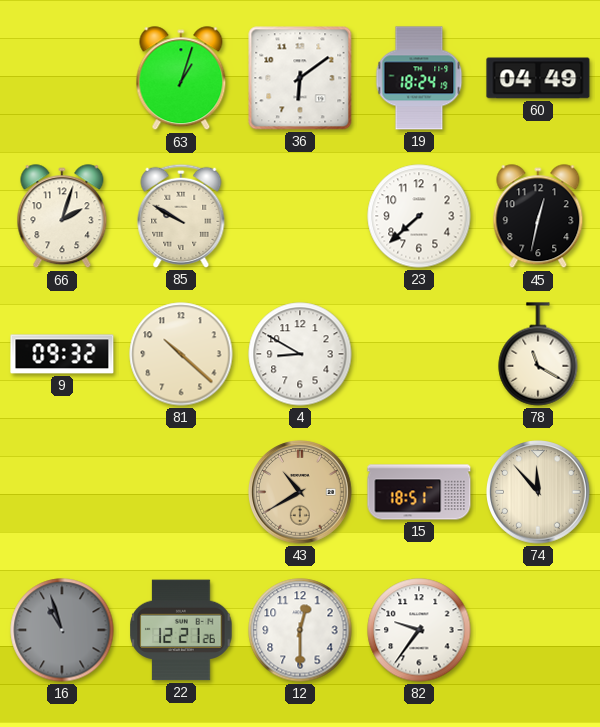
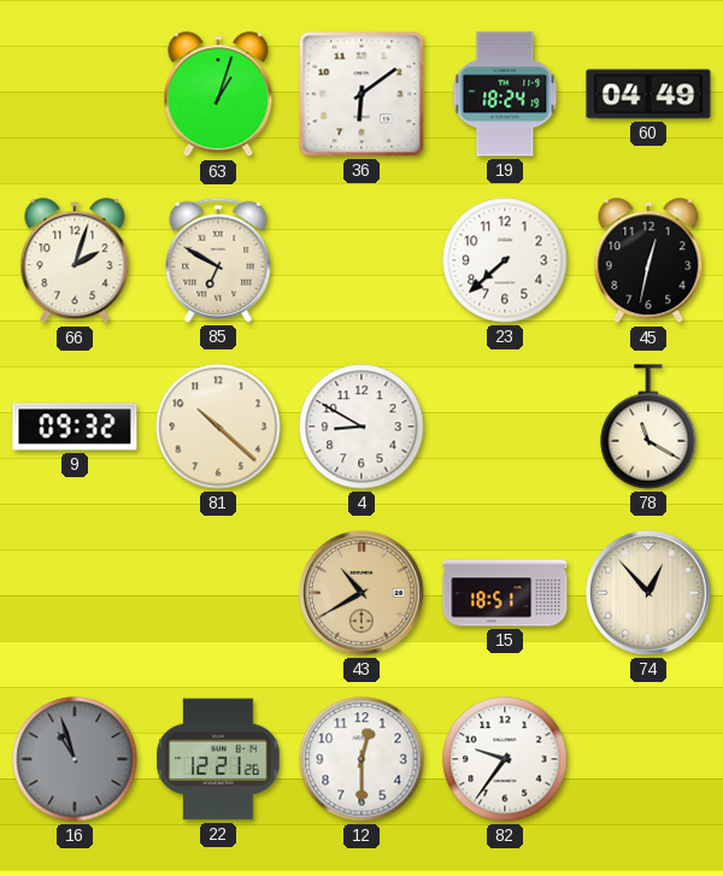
85: 9:50 -> 6:50 (218, 260)
74: 11:53 -> 12:53 (649, 594)
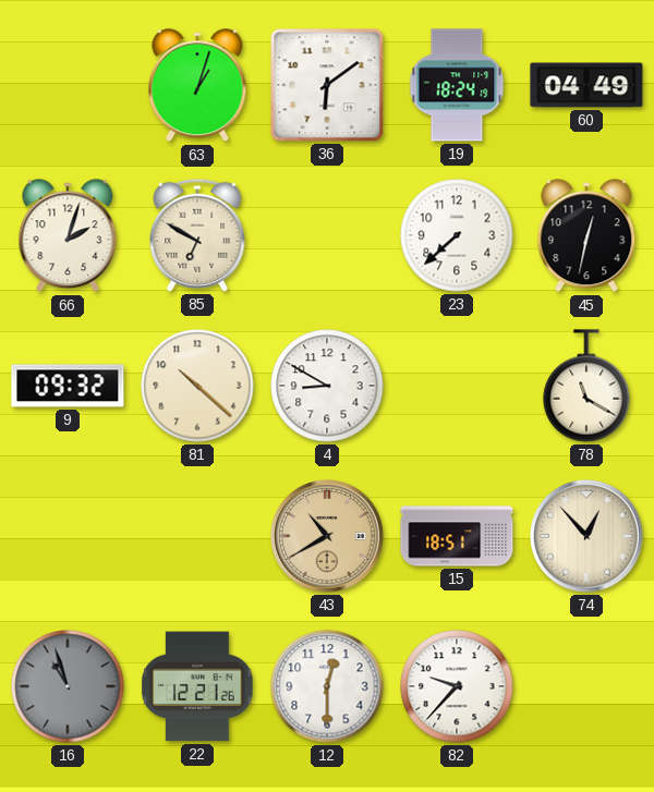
82: 9:36 -> 9:37 (457, 686)
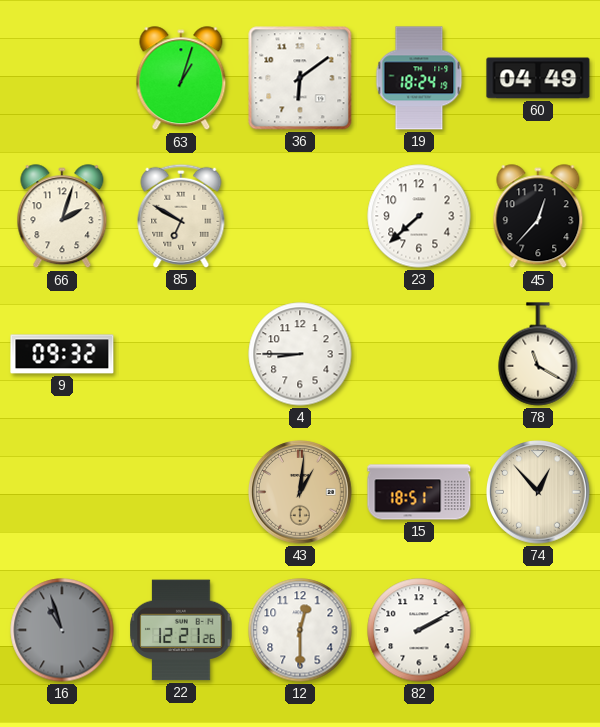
45: 12:32 -> 12:37 (538, 217)
81: 10:22 -> none (197, 386)
4: 8:50 -> 8:45 (300, 354)
43: 10:40 -> 1:01 (301, 493)
82: 9:37 -> 2:10 (419, 630)
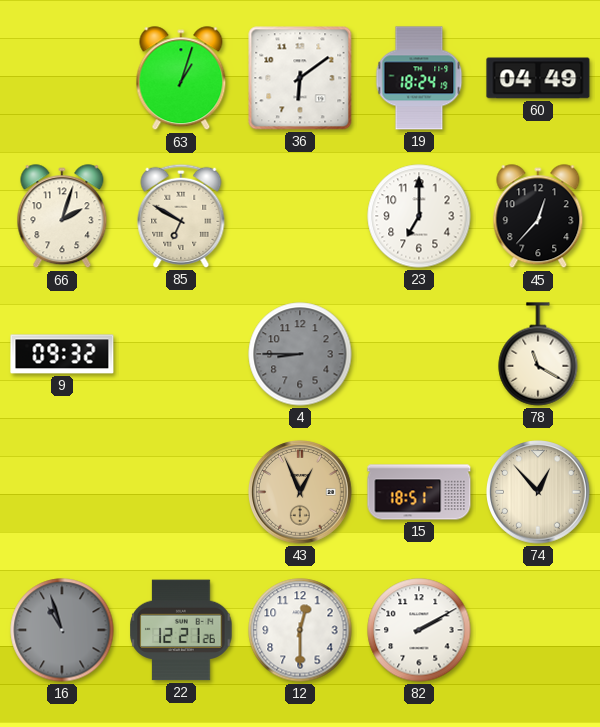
23: 7:38 -> 7:00 (419, 216)
4 dial: white -> grey (300, 354)
43: 1:01 -> 12:56 (301, 493)
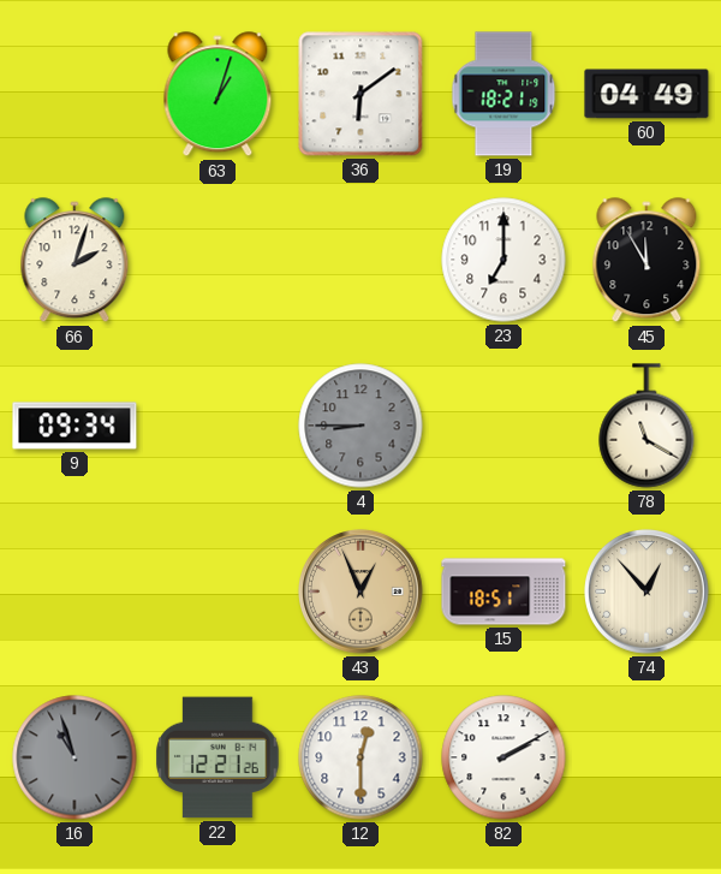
19: 18:24 -> 18:21 (503, 94)
85: 6:50 -> none (181, 216)
45: 12:37 -> 11:55 (646, 261)
9: 09:32 -> 09:34 (75, 426)
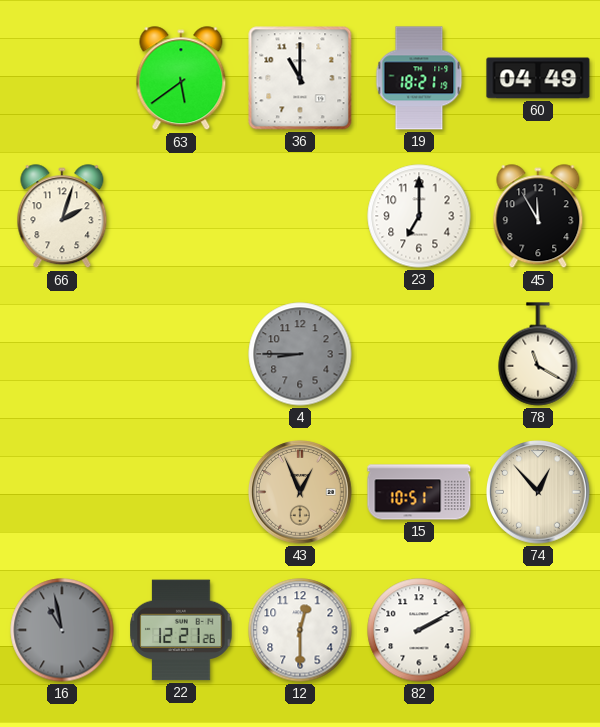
63: 1:03 -> 5:39 (181, 79)
36: 6:09 -> 11:00 (300, 78)
9: 09:34 -> none (75, 426)
15: 18:51 -> 10:51 (419, 492)
16: 10:57 -> 10:58 (62, 630)
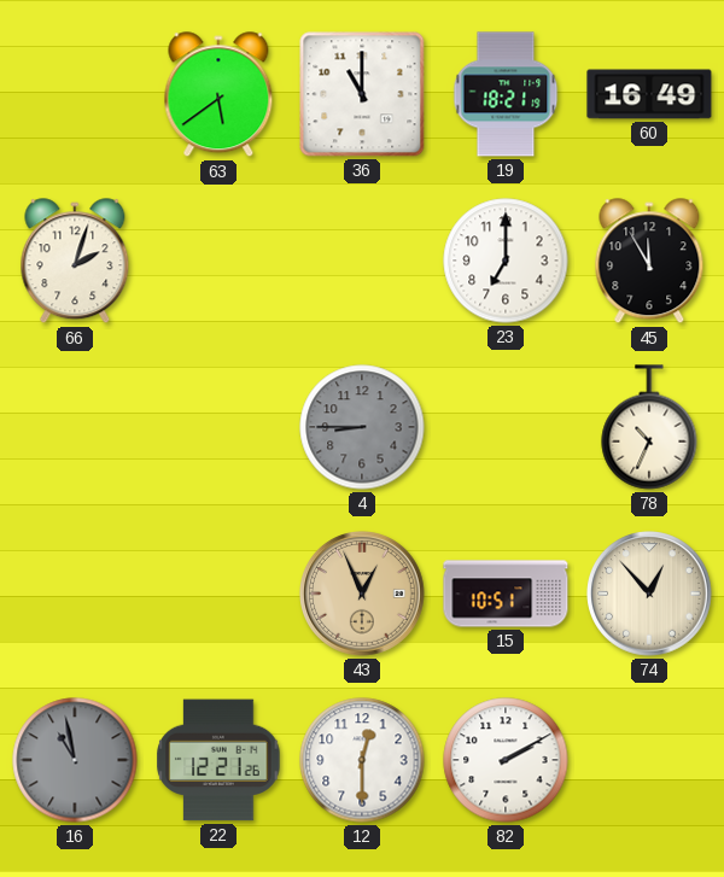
60: 04:49 -> 16:49 (649, 94)
78: 11:20 -> 10:34 (649, 427)
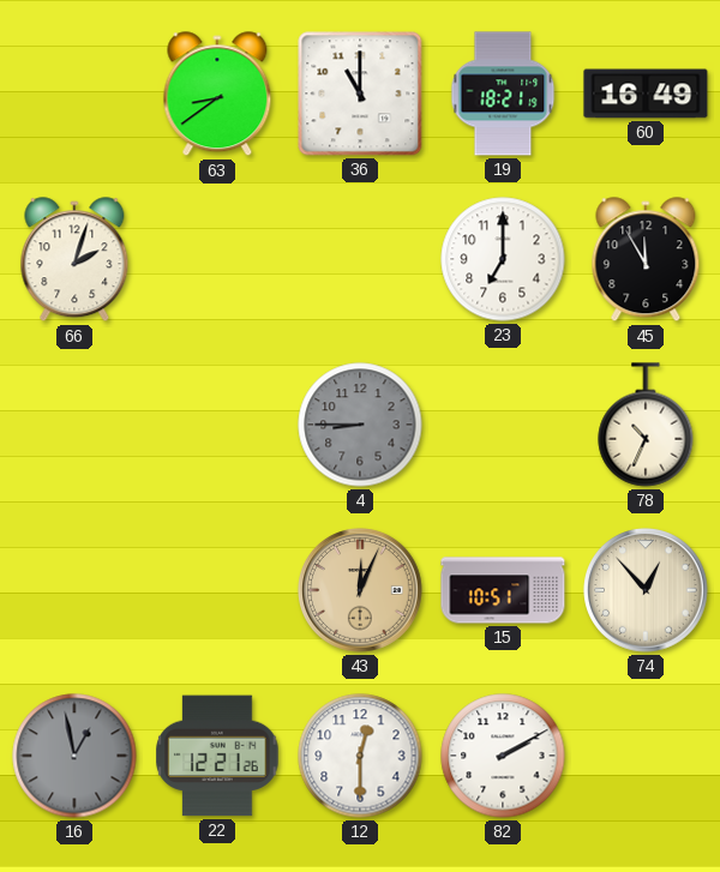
63: 5:39 -> 8:39 (217, 95)
43: 12:56 -> 12:04 (361, 591)
16: 10:58 -> 12:58 (74, 756)
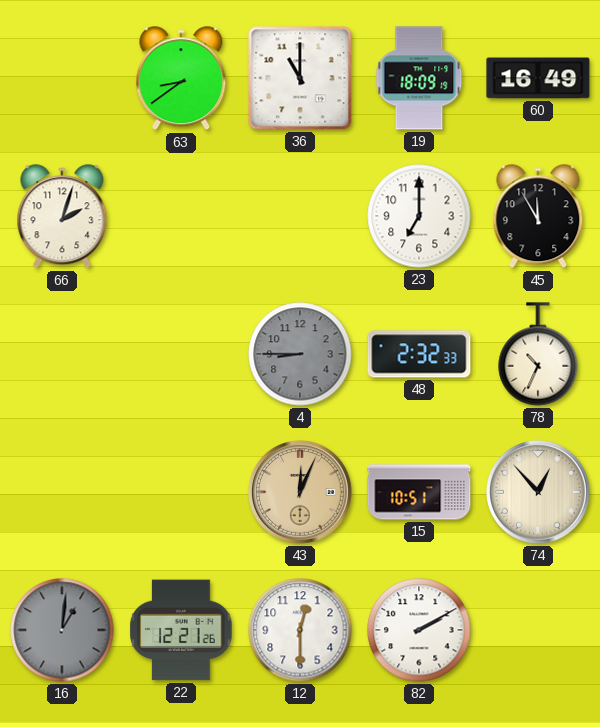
19: 18:21 -> 18:09 (419, 78)
48: none -> 2:32 (419, 354)
16: 12:58 -> 1:01 (62, 630)
